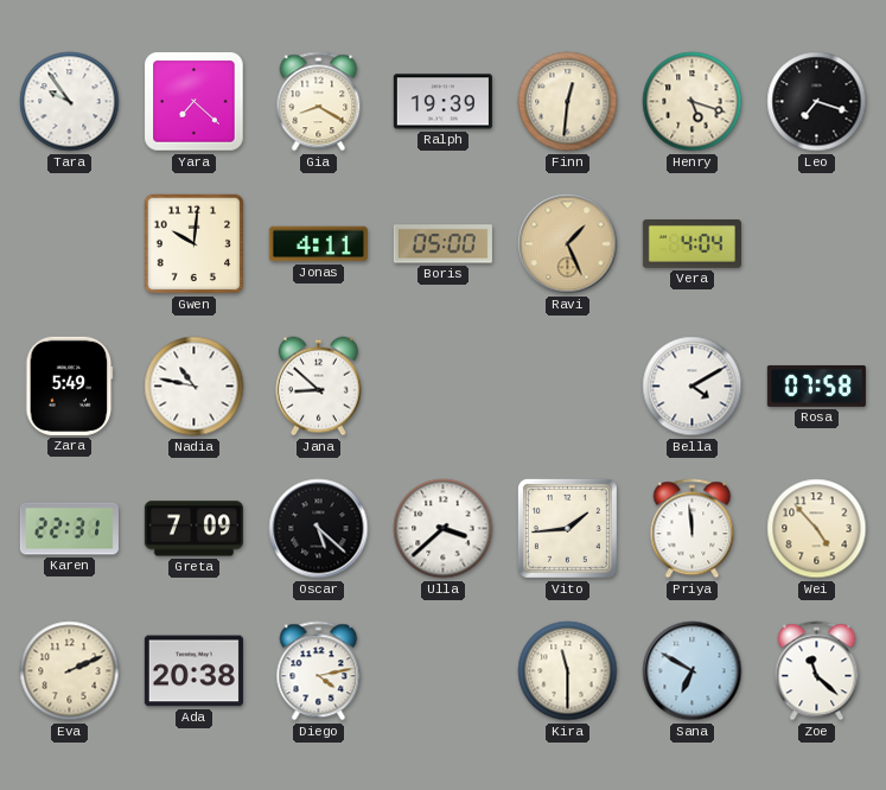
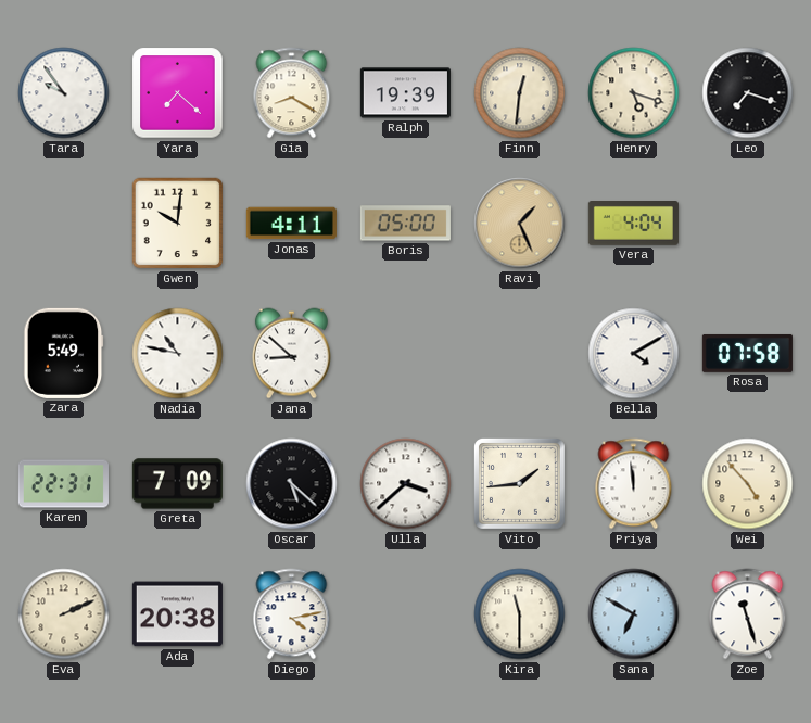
Zoe: 11:22 -> 11:27 (748, 614)
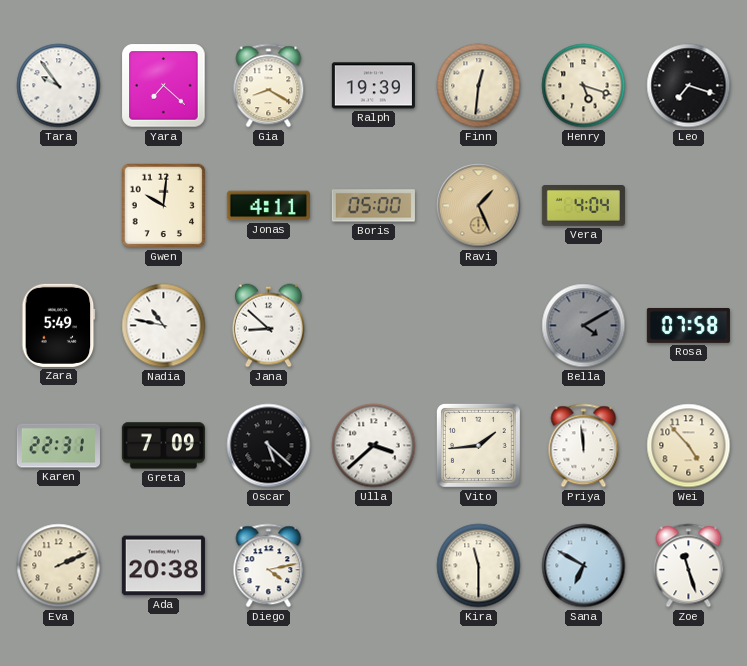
Bella dial: white -> grey (584, 326)
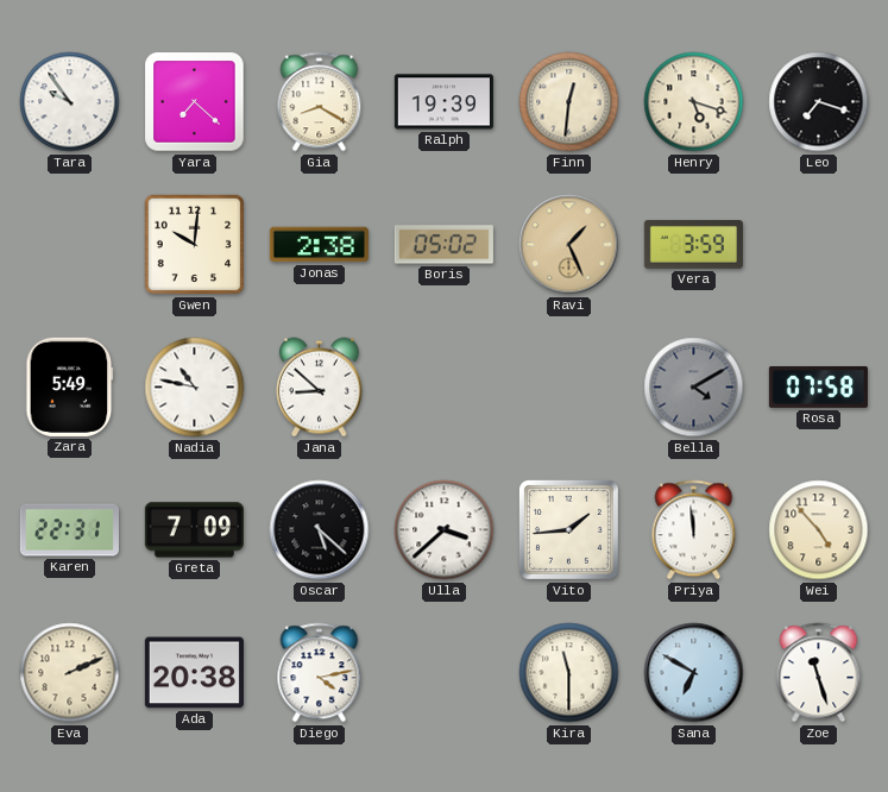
Jonas: 4:11 -> 2:38 (319, 245)
Boris: 05:00 -> 05:02 (443, 245)
Vera: 4:04 -> 3:59 (693, 245)
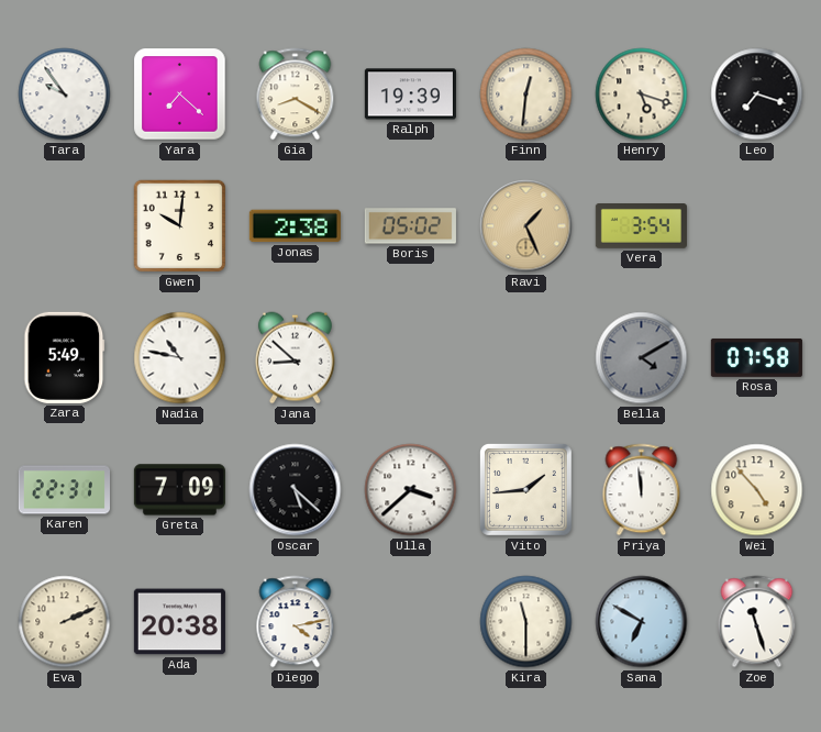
Vera: 3:59 -> 3:54 (641, 226)
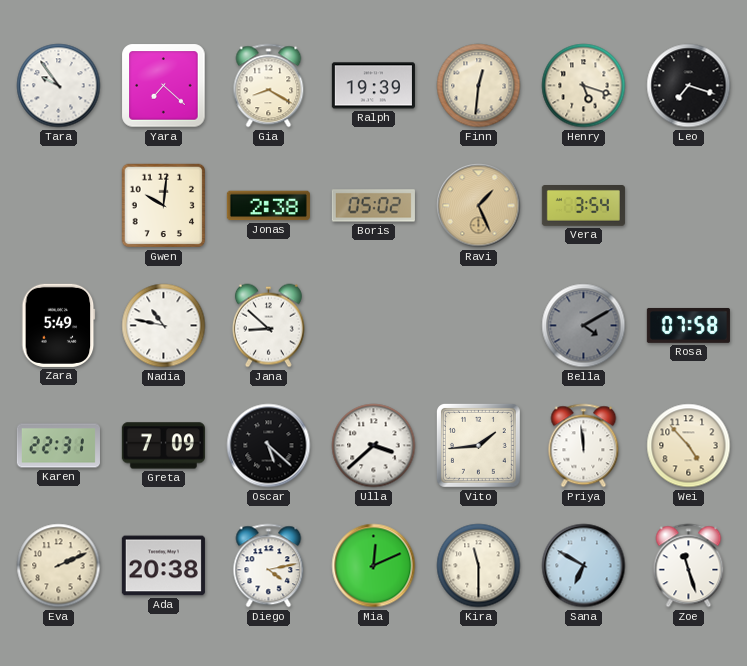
Mia: none -> 12:11 (374, 566)
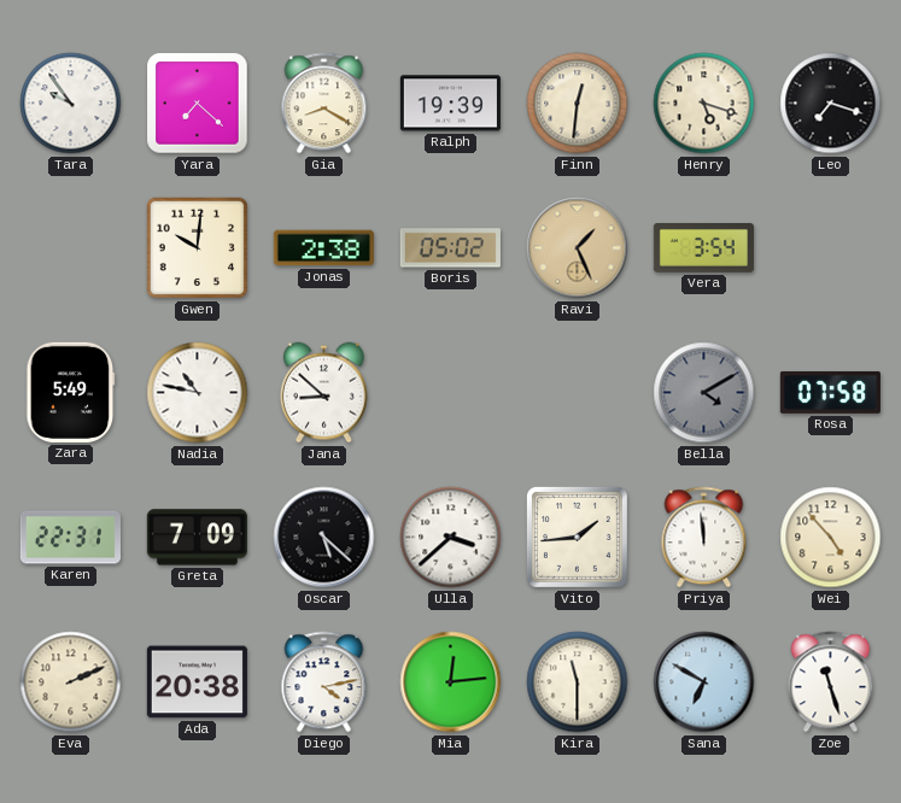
Mia: 12:11 -> 12:14 (451, 682)
